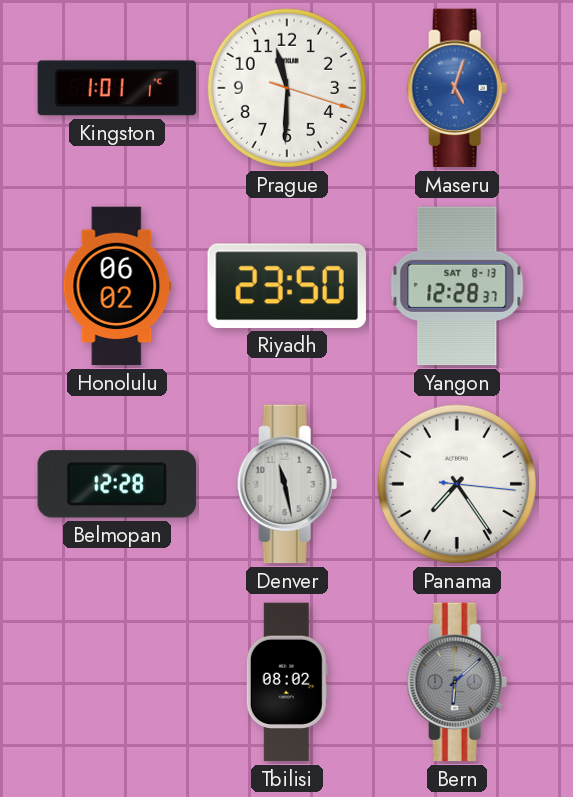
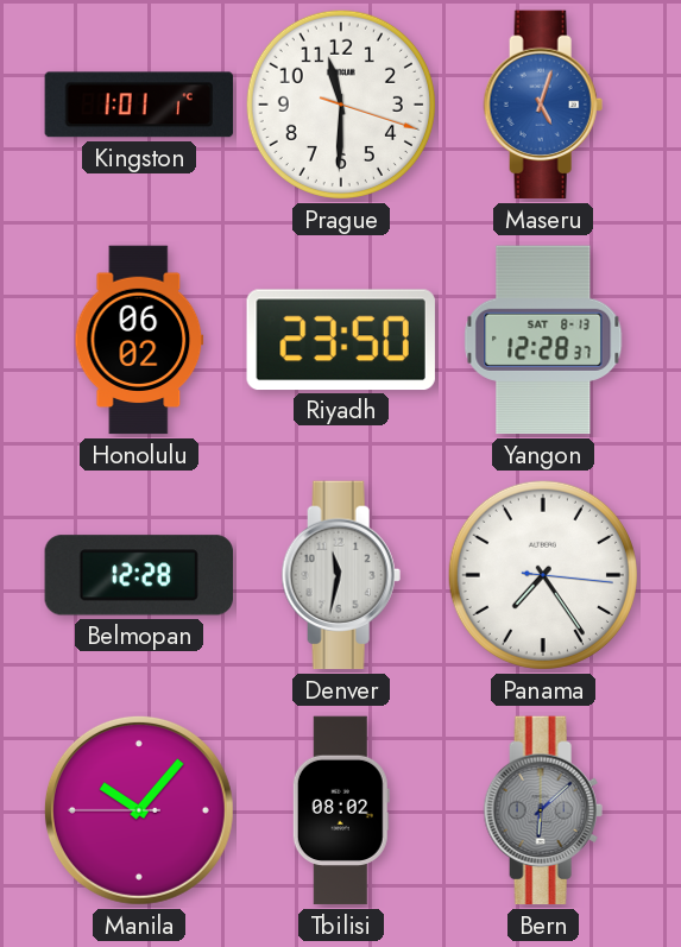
Denver: 11:28 -> 11:32 (341, 575)
Manila: none -> 10:06 (139, 810)
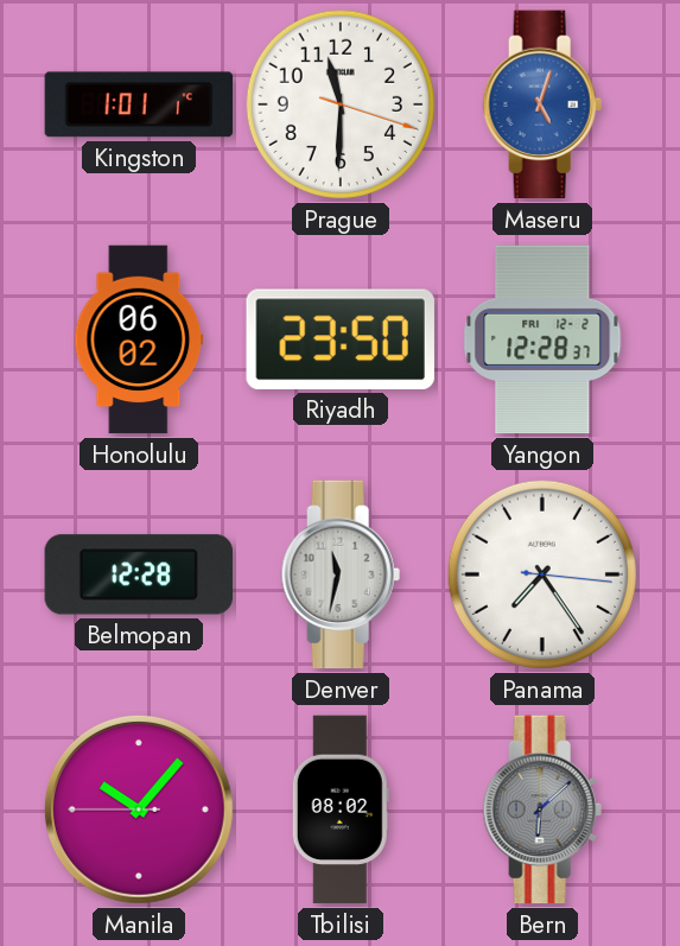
Yangon date: SAT 8-13 -> FRI 12-2 (542, 339)
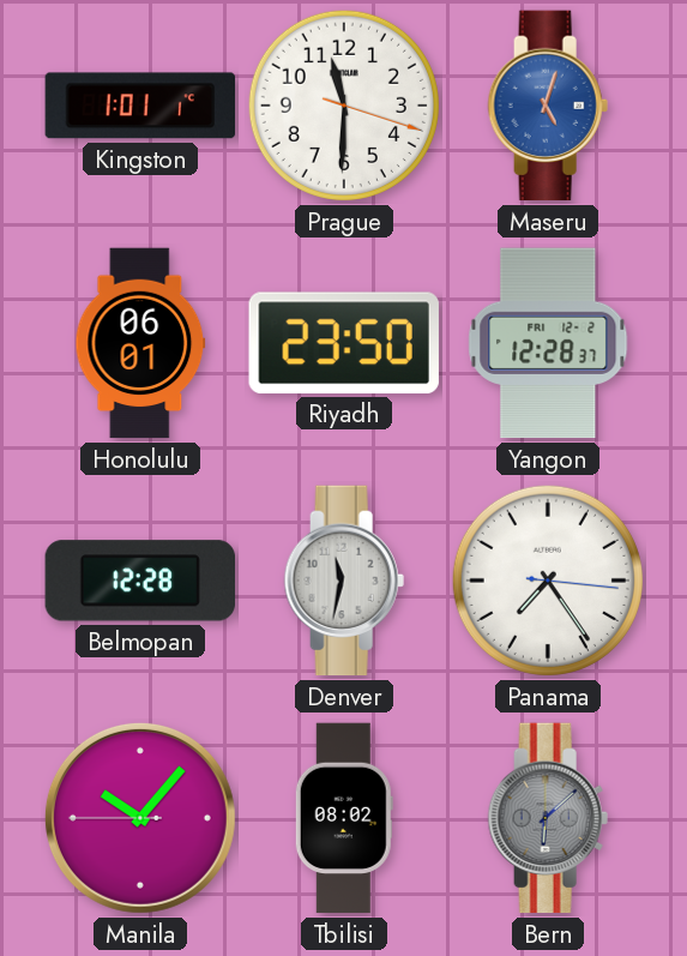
Honolulu: 06:02 -> 06:01 (140, 343)
